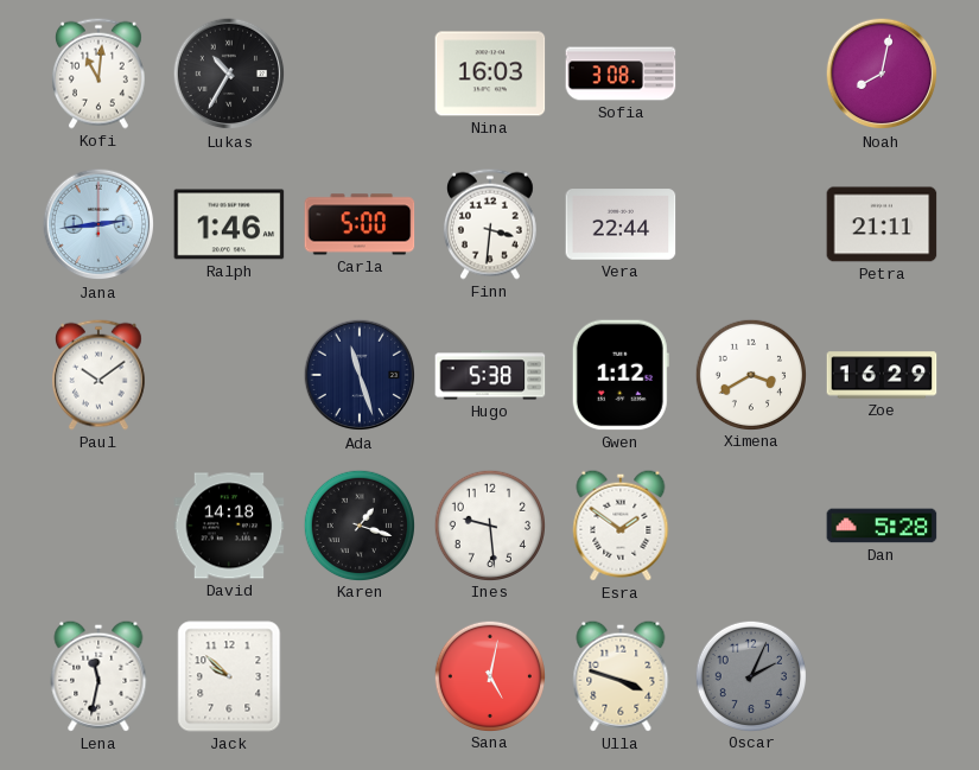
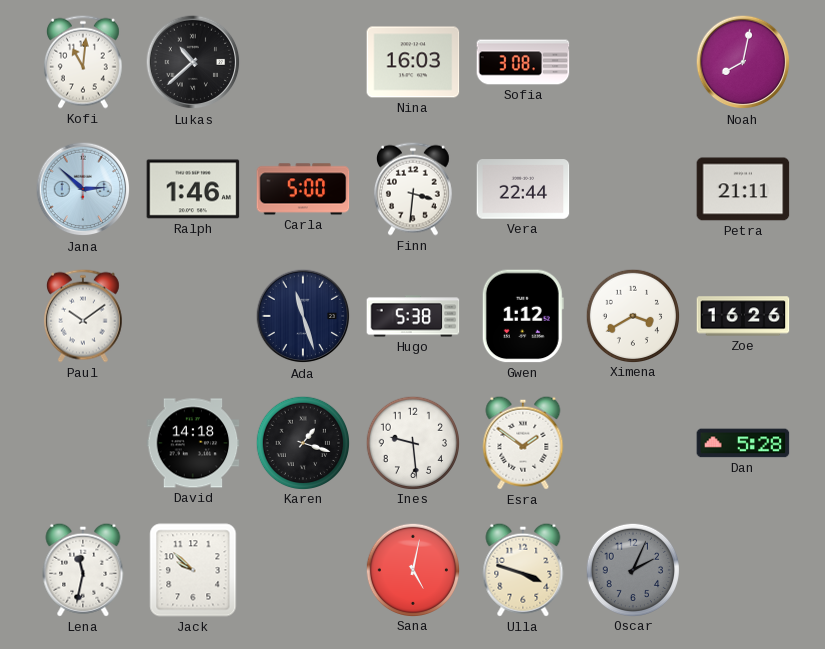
Lukas: 10:35 -> 10:38 (193, 62)
Jana: 2:44 -> 2:52 (83, 189)
Zoe: 16:29 -> 16:26 (743, 316)
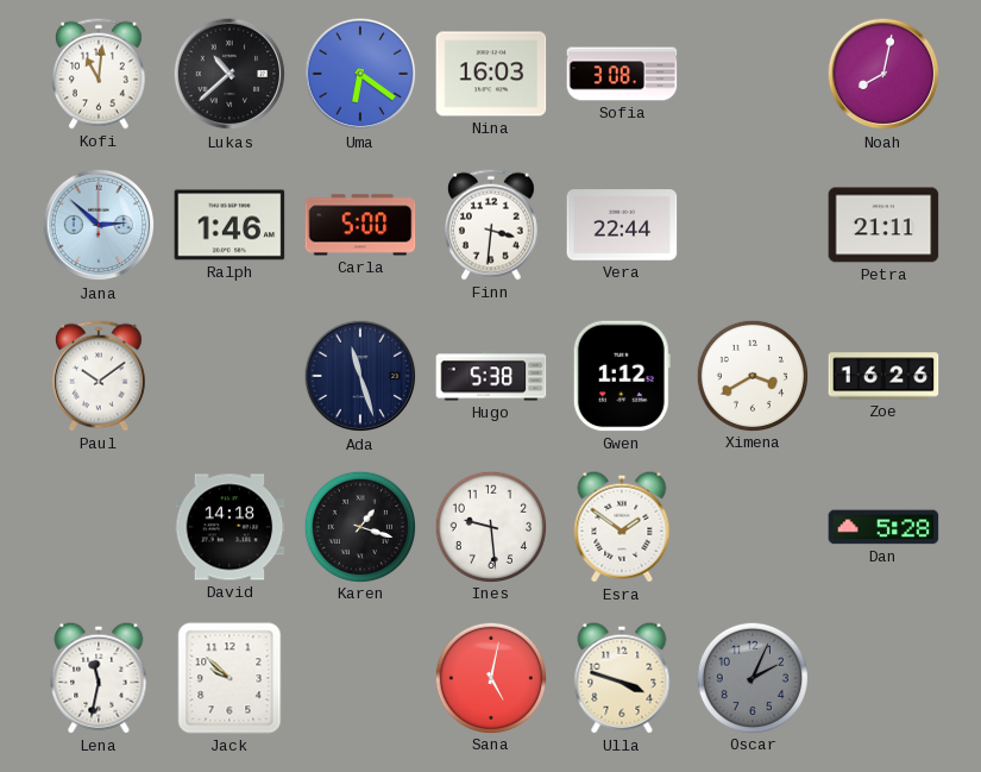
Uma: none -> 6:21 (360, 74)
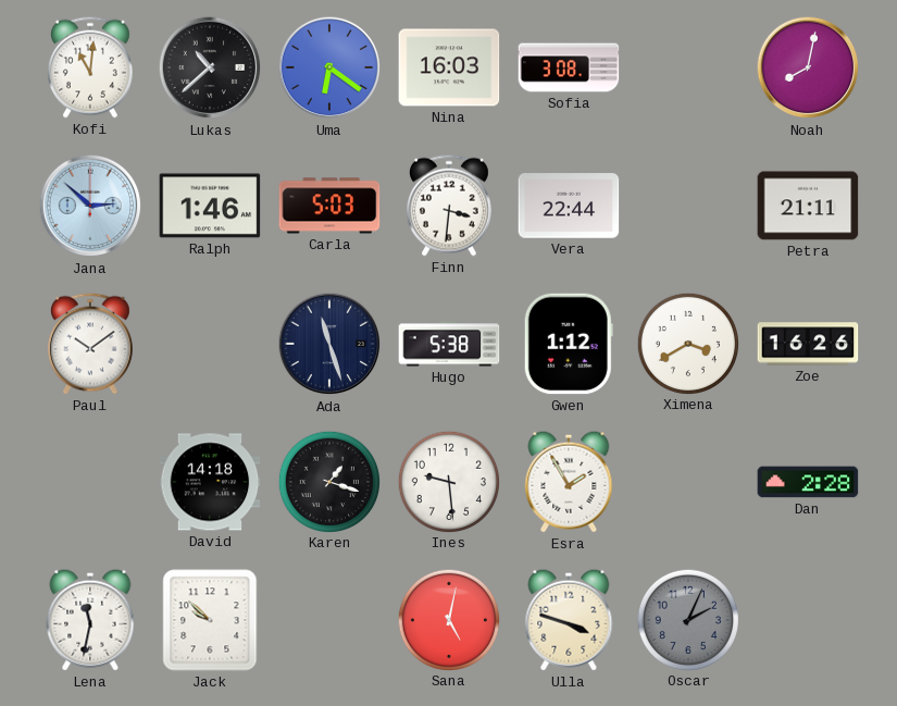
Carla: 5:00 -> 5:03 (329, 206)
Esra: 1:51 -> 1:55 (569, 482)
Dan: 5:28 -> 2:28 (808, 482)
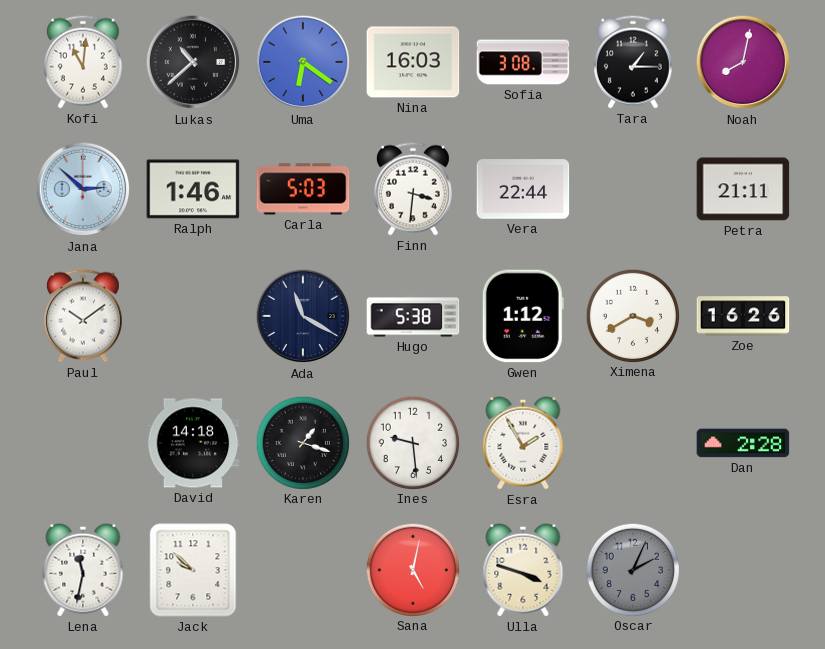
Tara: none -> 1:15 (633, 62)
Ada: 11:27 -> 11:20 (303, 316)
